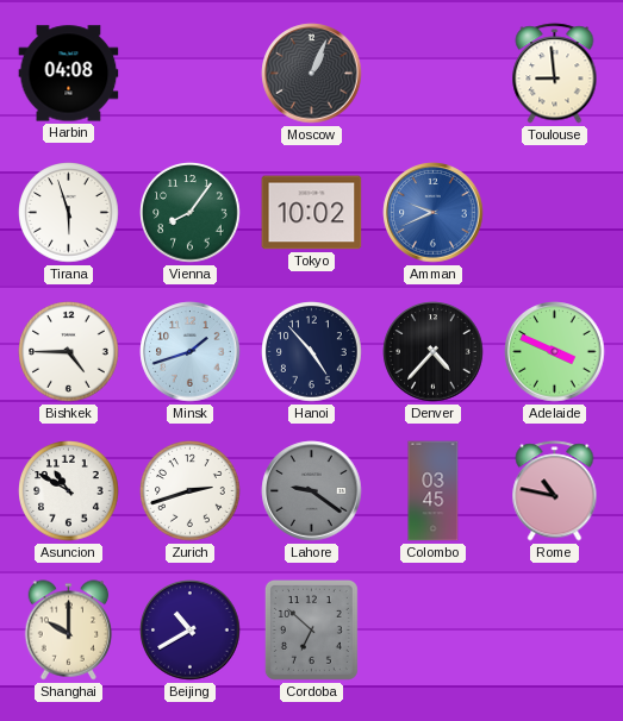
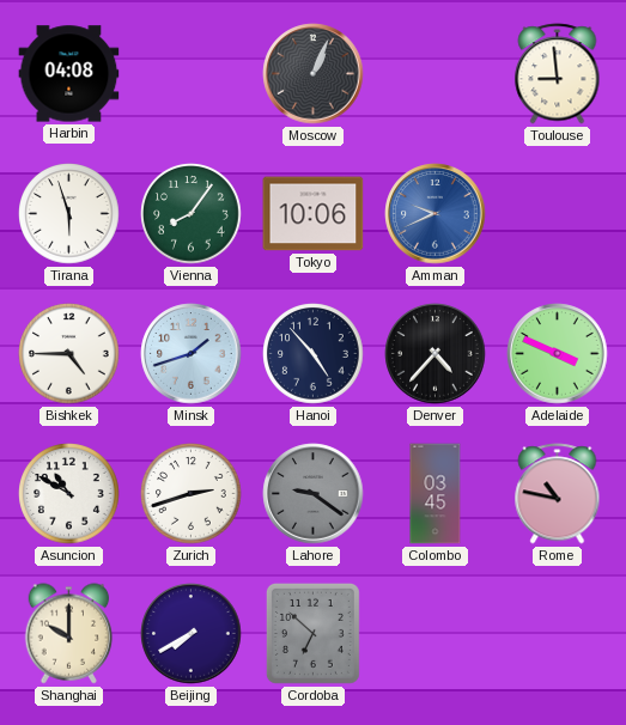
Tokyo: 10:02 -> 10:06 (314, 214)
Beijing: 10:40 -> 7:40 (192, 634)
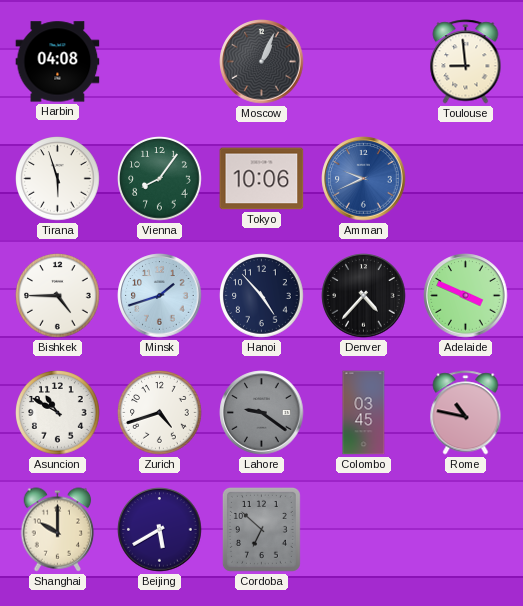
Zurich: 2:42 -> 4:42 (160, 413)
Beijing: 7:40 -> 5:40 (160, 530)
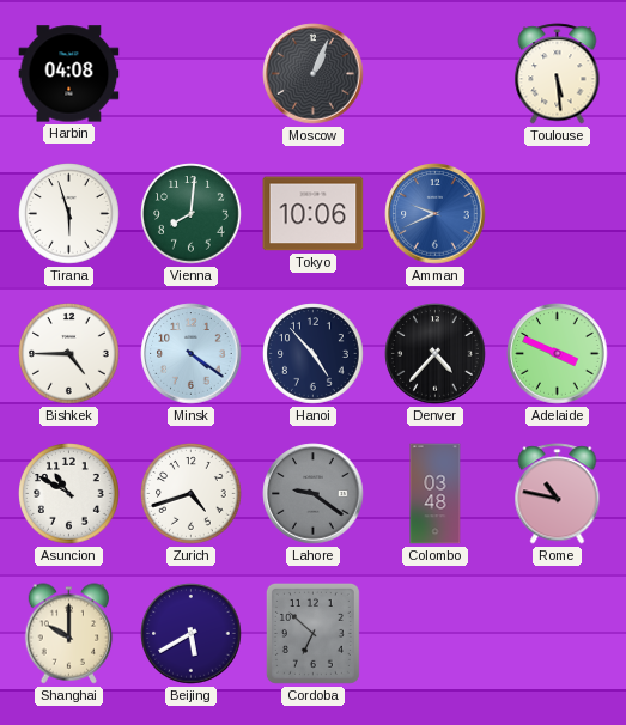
Toulouse: 8:59 -> 5:29 (558, 74)
Vienna: 8:06 -> 8:01 (192, 214)
Minsk: 1:42 -> 4:21 (192, 354)
Colombo: 03:45 -> 03:48 (436, 494)
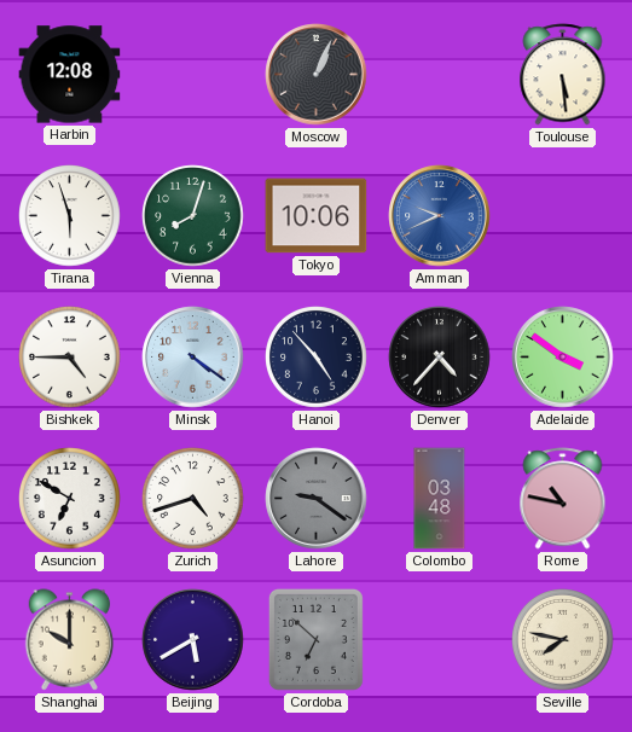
Harbin: 04:08 -> 12:08 (70, 75)
Vienna: 8:01 -> 8:03 (193, 216)
Adelaide: 3:49 -> 3:51 (563, 358)
Asuncion: 10:50 -> 6:50 (70, 499)
Seville: none -> 7:47 (563, 640)
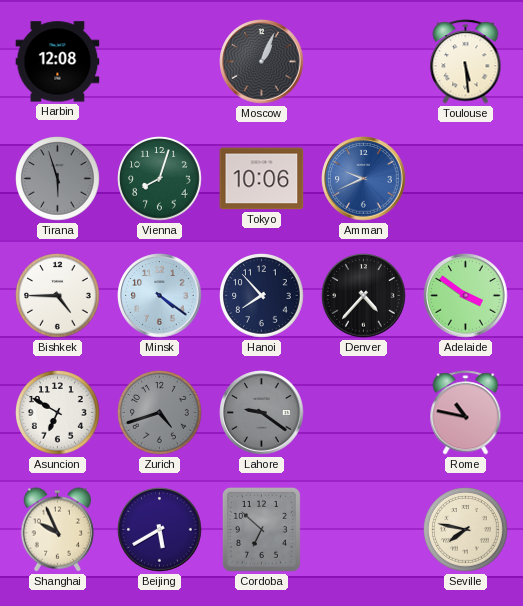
Tirana dial: white -> grey (58, 179)
Hanoi: 4:53 -> 7:53 (262, 296)
Zurich dial: white -> grey (160, 413)
Colombo: 03:48 -> none (440, 499)
Shanghai: 10:00 -> 9:56 (58, 530)
